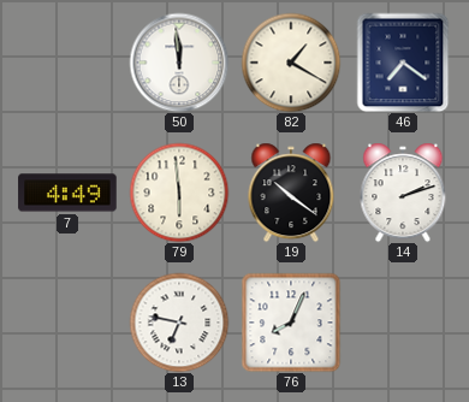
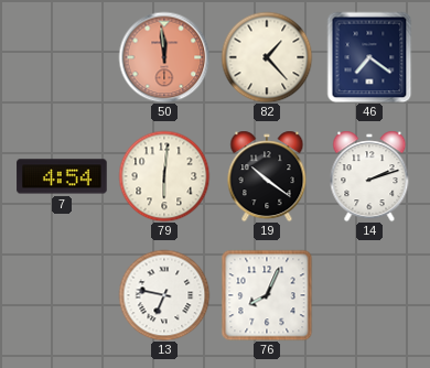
50 dial: white -> salmon (164, 57)
82: 1:20 -> 1:23 (267, 57)
7: 4:49 -> 4:54 (62, 176)
79: 5:59 -> 6:01 (164, 176)
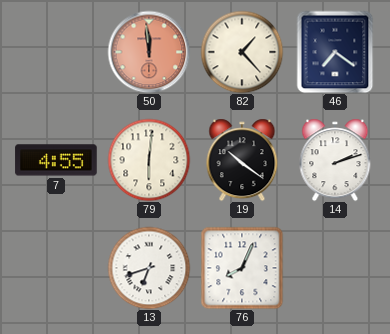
7: 4:54 -> 4:55 (56, 160)
13: 6:47 -> 6:42 (149, 268)
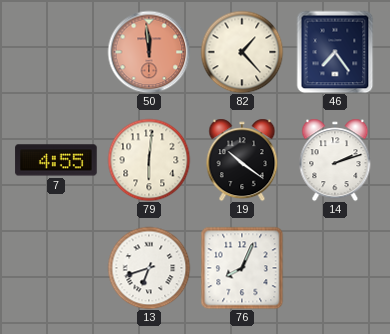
46: 7:21 -> 7:24 (335, 52)
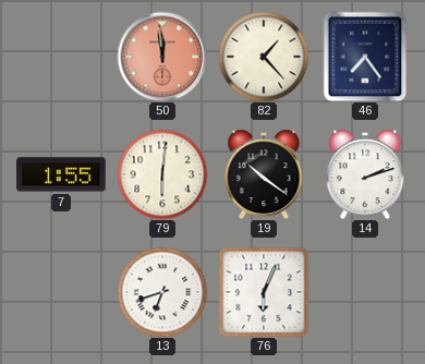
7: 4:55 -> 1:55 (61, 174)
76: 8:04 -> 6:04 (264, 292)
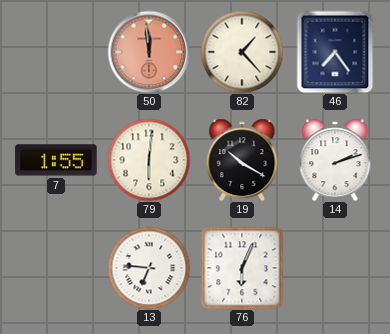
19: 10:21 -> 10:20 (242, 160)
13: 6:42 -> 6:46 (149, 268)
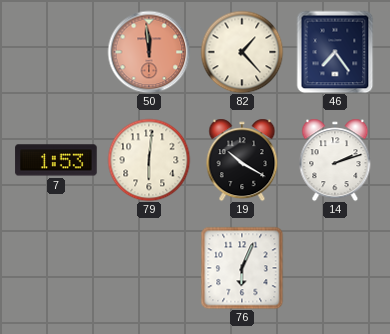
7: 1:55 -> 1:53 (56, 160)
13: 6:46 -> none (149, 268)
